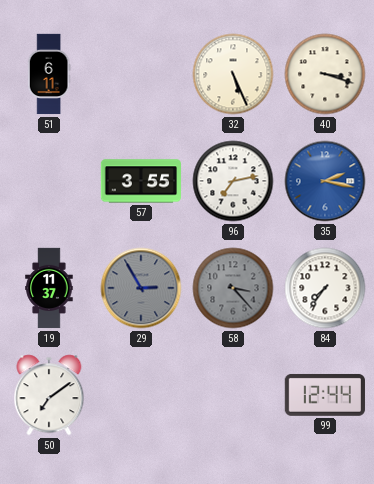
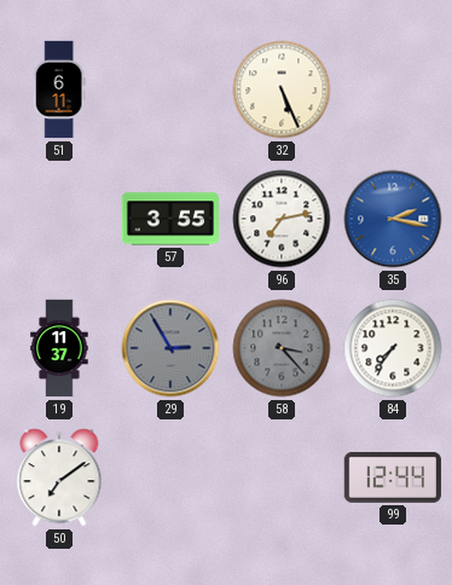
40: 3:18 -> none (325, 74)
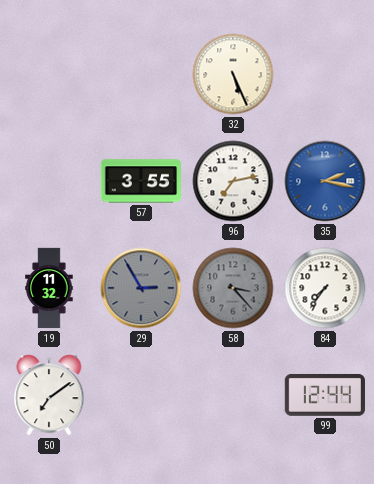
51: 6:11 -> none (59, 89)
19: 11:37 -> 11:32 (49, 288)
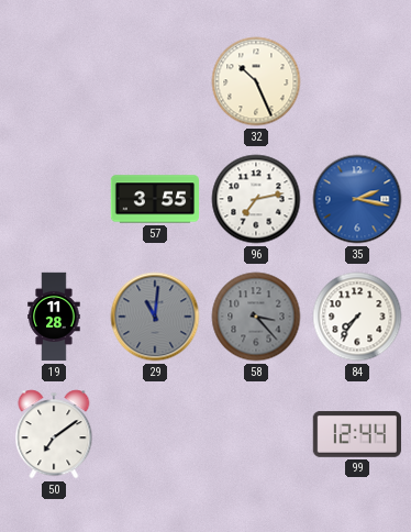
32: 5:26 -> 10:26 (256, 81)
19: 11:32 -> 11:28 (54, 317)
29: 2:55 -> 11:01 (155, 317)
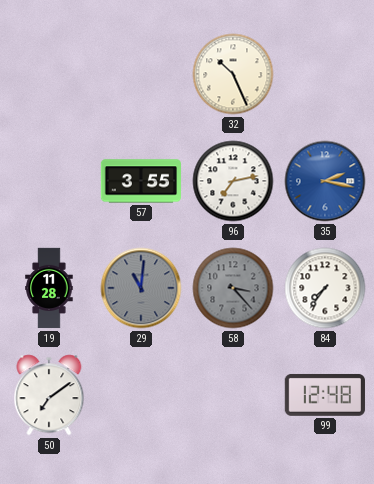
99: 12:44 -> 12:48 (325, 395)
